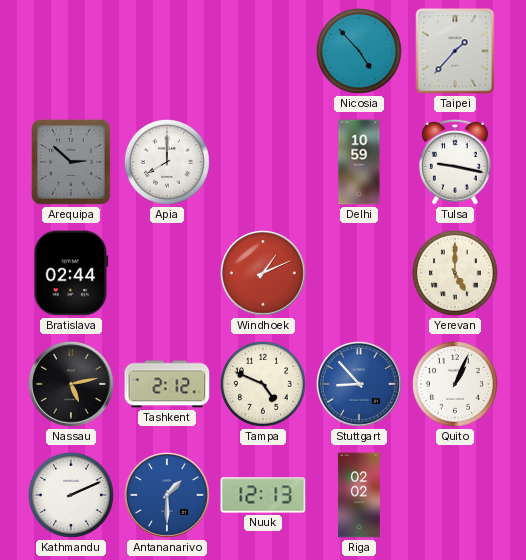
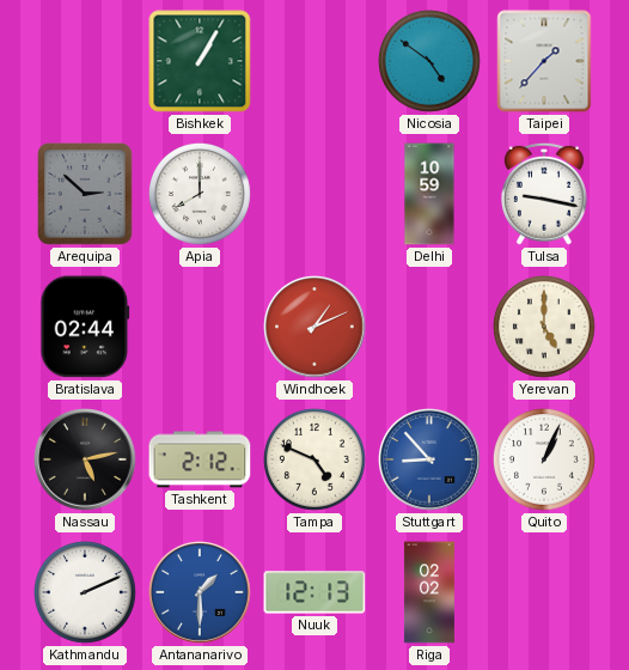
Bishkek: none -> 1:05 (200, 61)
Nicosia: 4:53 -> 4:51 (429, 61)
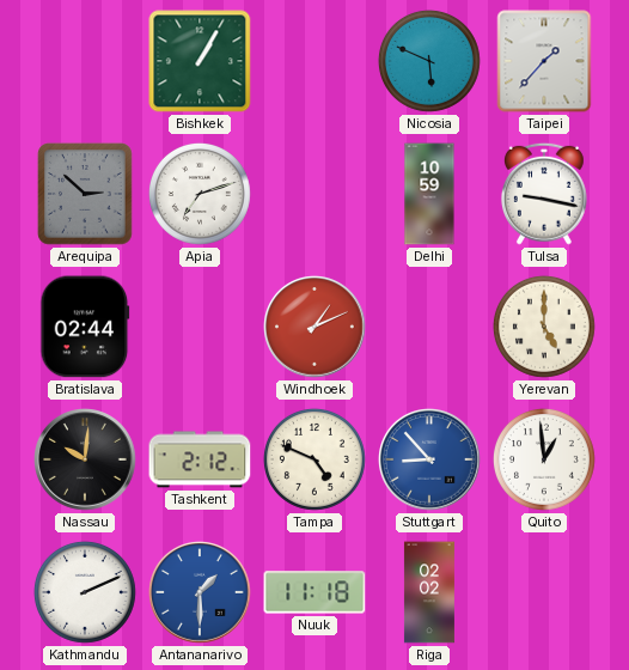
Nicosia: 4:51 -> 5:49 (429, 61)
Apia: 8:00 -> 7:12 (200, 194)
Nassau: 5:13 -> 10:01 (86, 461)
Quito: 1:04 -> 12:59 (544, 459)
Nuuk: 12:13 -> 11:18 (314, 592)
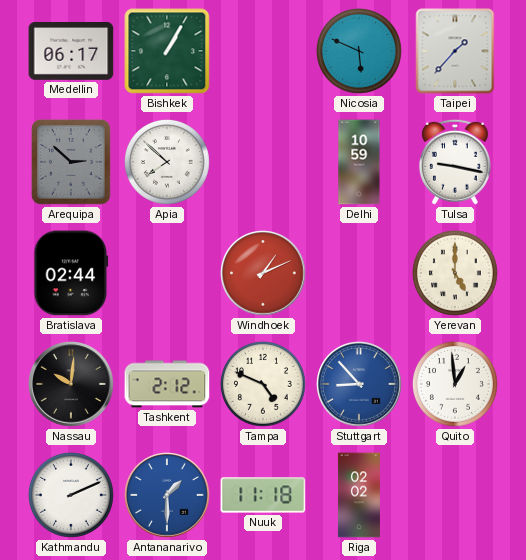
Medellin: none -> 06:17 (71, 52)
Apia: 7:12 -> 7:52 (167, 162)
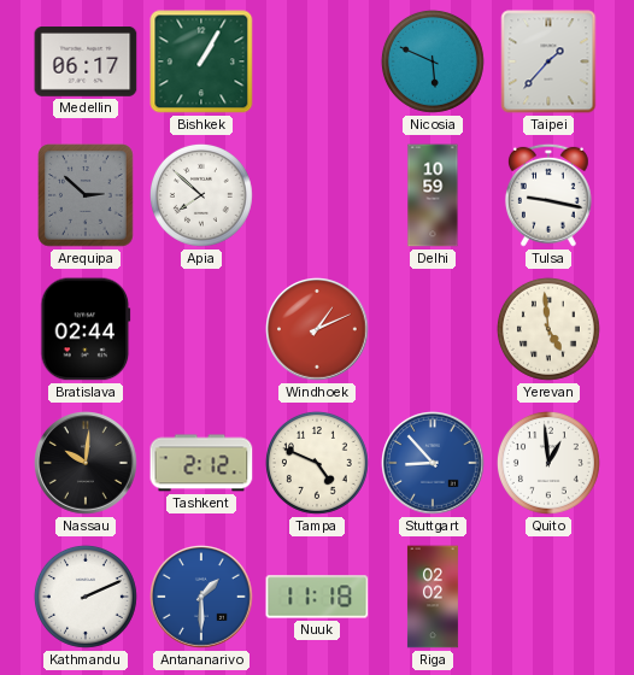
Yerevan: 5:00 -> 4:59 (548, 329)
